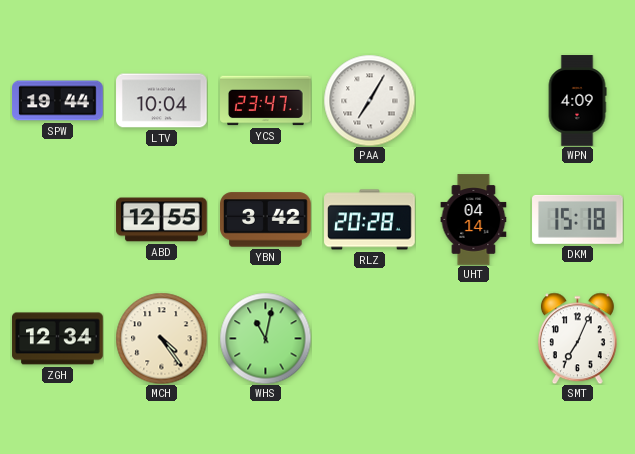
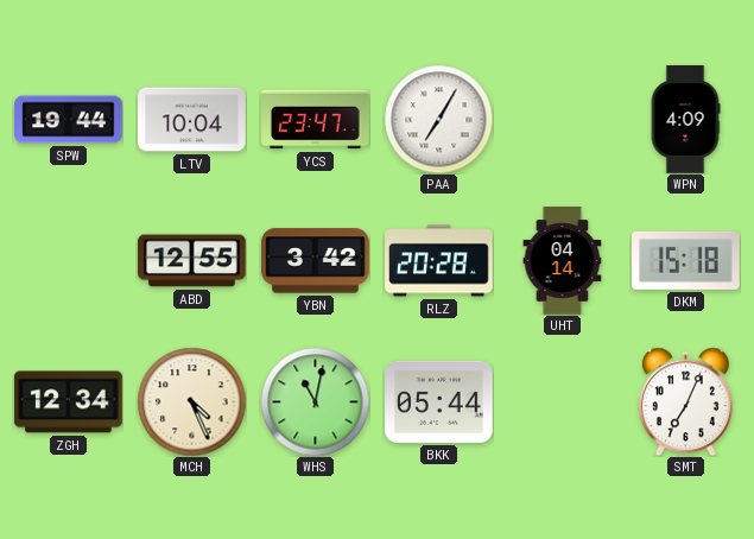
MCH: 4:24 -> 4:26 (191, 401)
BKK: none -> 05:44 (439, 401)
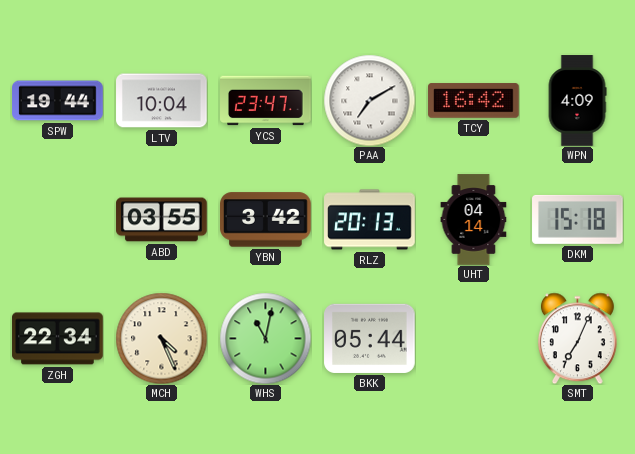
PAA: 7:05 -> 7:10 (369, 100)
TCY: none -> 16:42 (474, 101)
ABD: 12:55 -> 03:55 (162, 220)
RLZ: 20:28 -> 20:13 (370, 220)
ZGH: 12:34 -> 22:34 (58, 339)
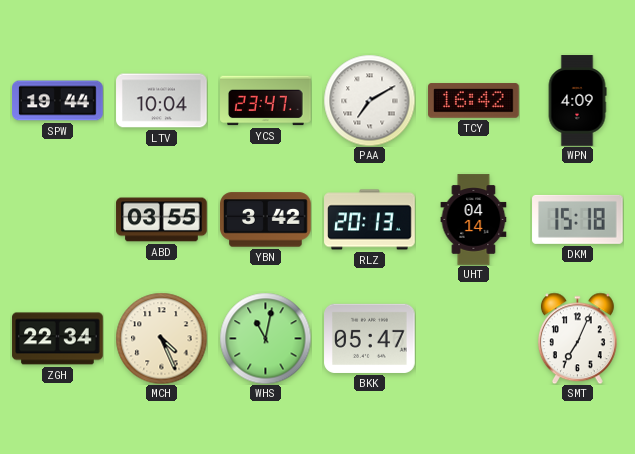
BKK: 05:44 -> 05:47 (370, 338)
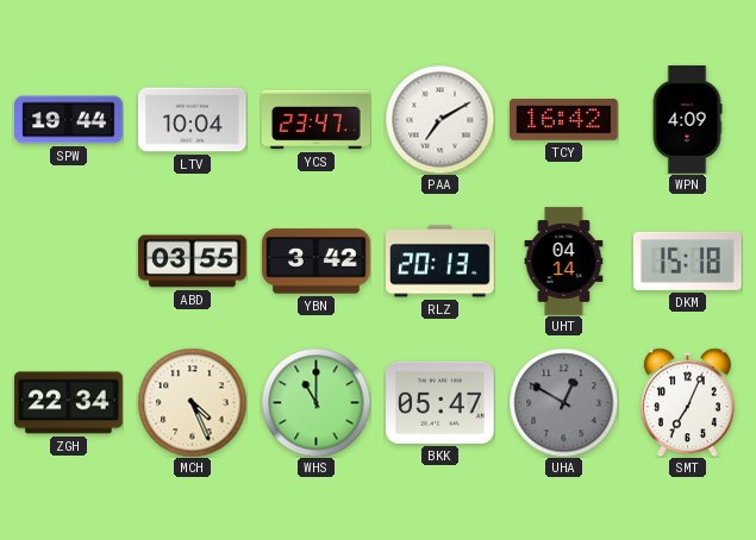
WHS: 11:02 -> 11:00 (315, 402)
UHA: none -> 12:50 (563, 402)
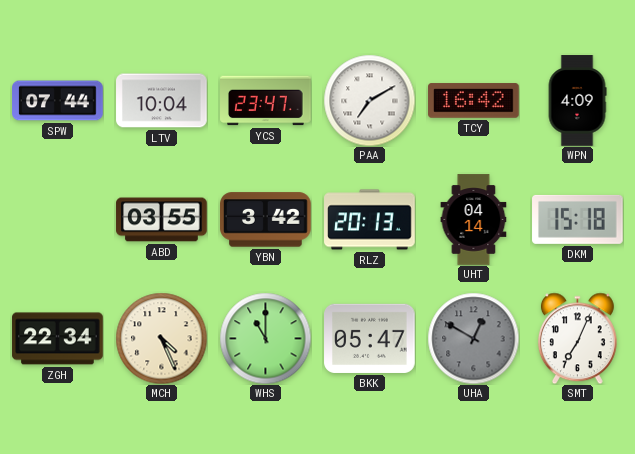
SPW: 19:44 -> 07:44 (58, 101)
